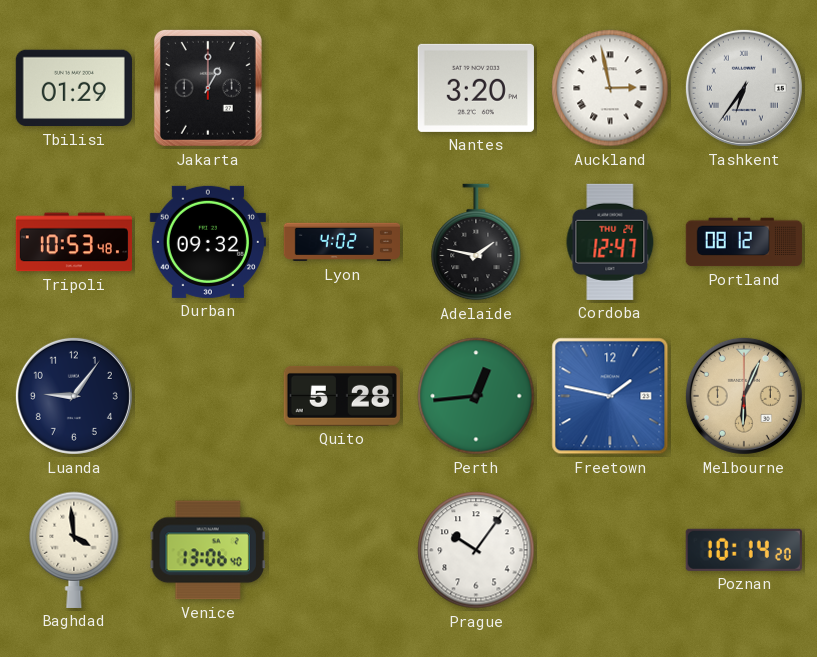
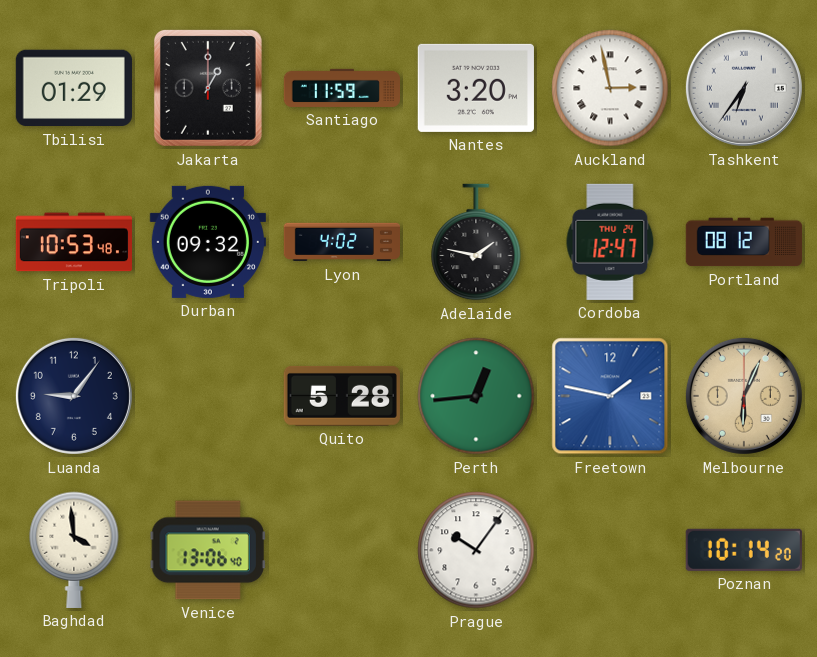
Santiago: none -> 11:59 (341, 88)
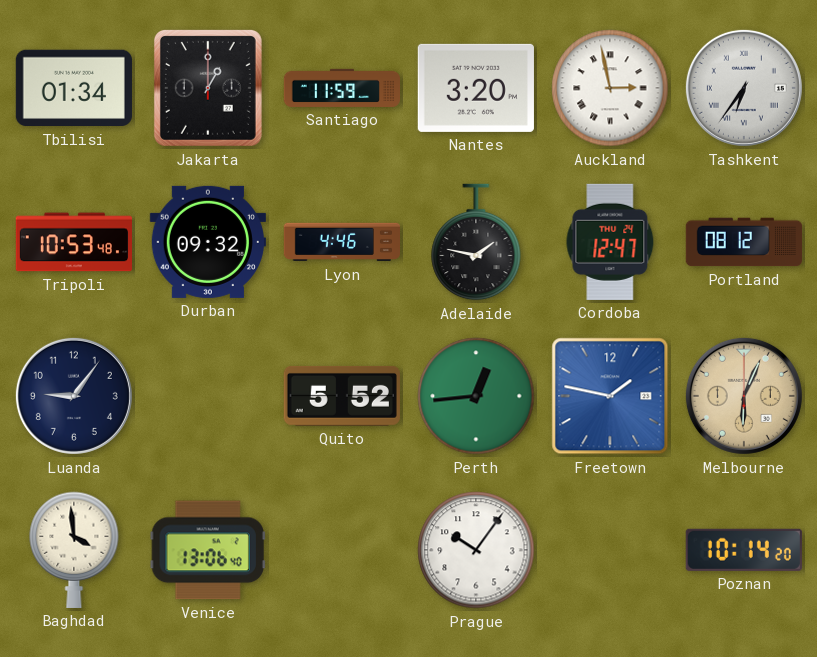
Tbilisi: 01:29 -> 01:34 (74, 88)
Lyon: 4:02 -> 4:46 (341, 242)
Quito: 5:28 -> 5:52 (342, 396)
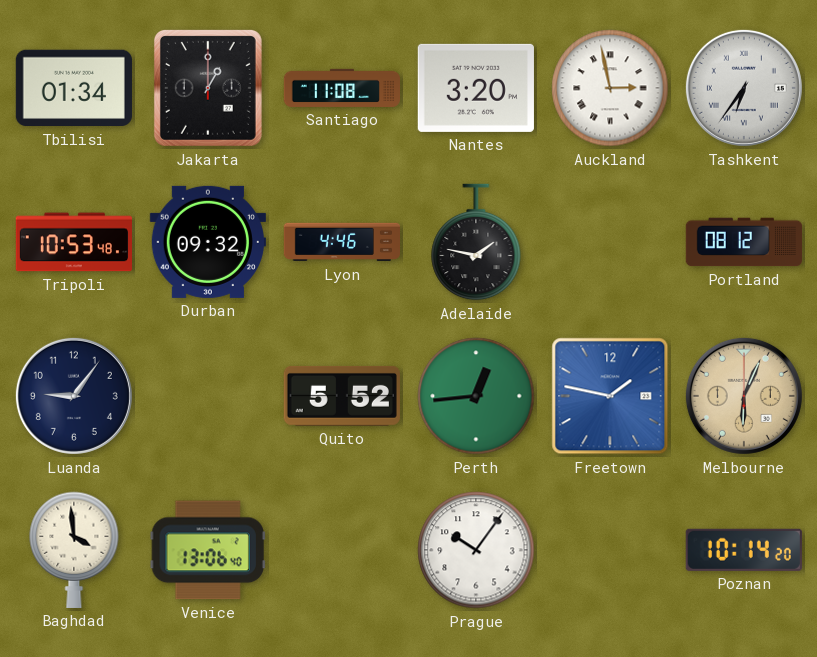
Santiago: 11:59 -> 11:08 (341, 88)
Cordoba: 12:47 -> none (610, 242)
